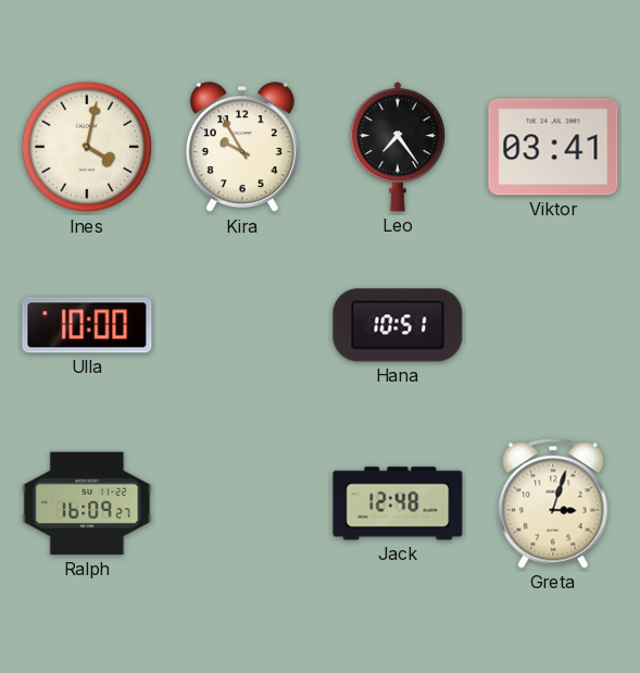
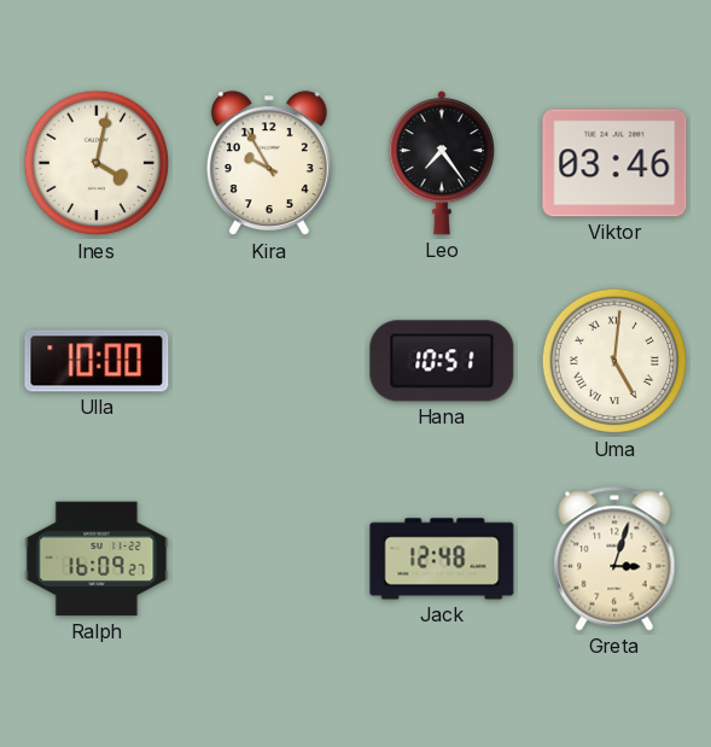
Viktor: 03:41 -> 03:46 (614, 163)
Uma: none -> 5:01 (614, 361)
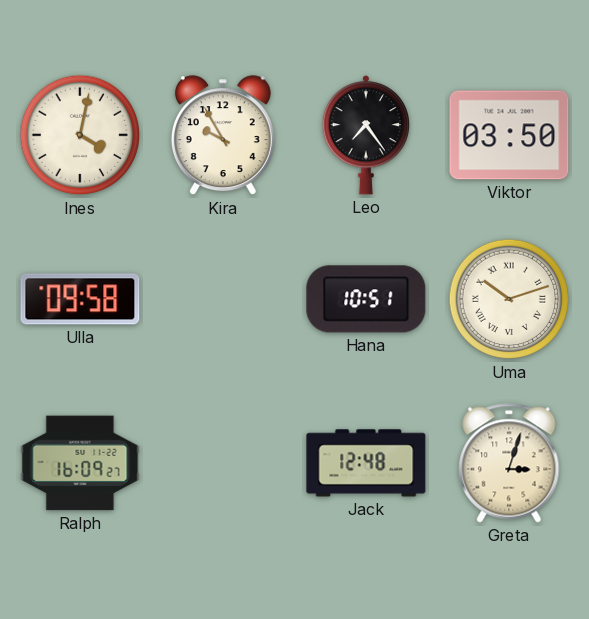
Viktor: 03:46 -> 03:50 (509, 135)
Ulla: 10:00 -> 09:58 (80, 299)
Uma: 5:01 -> 10:12 (509, 299)
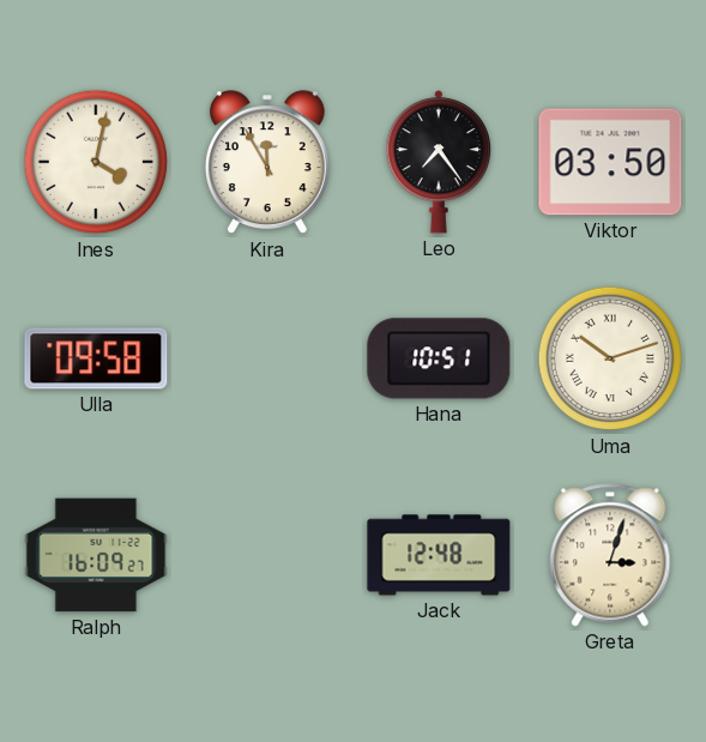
Kira: 9:55 -> 11:55 (267, 163)
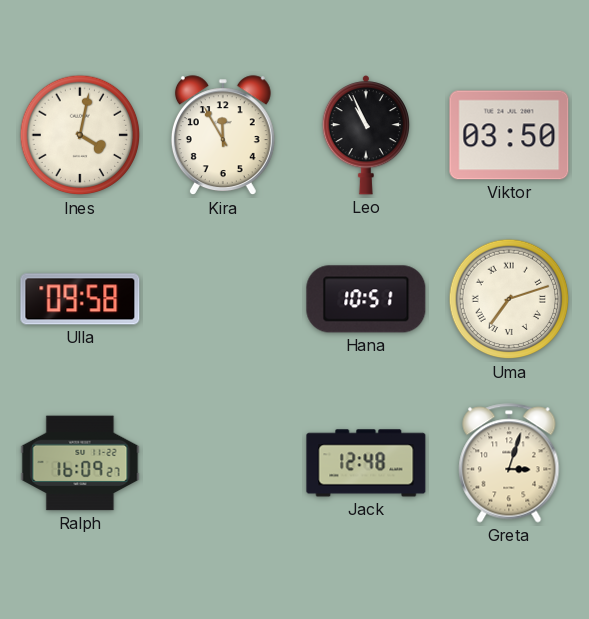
Leo: 7:24 -> 10:56 (365, 136)
Uma: 10:12 -> 7:12 (509, 299)
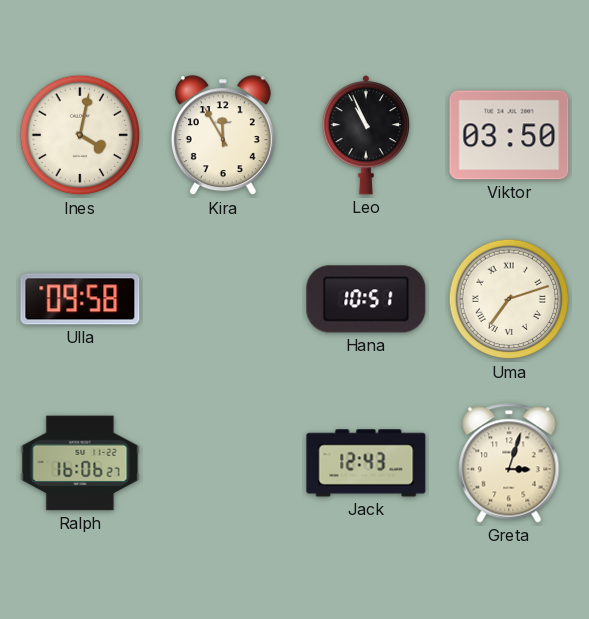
Ralph: 16:09 -> 16:06 (80, 463)
Jack: 12:48 -> 12:43 (366, 463)
